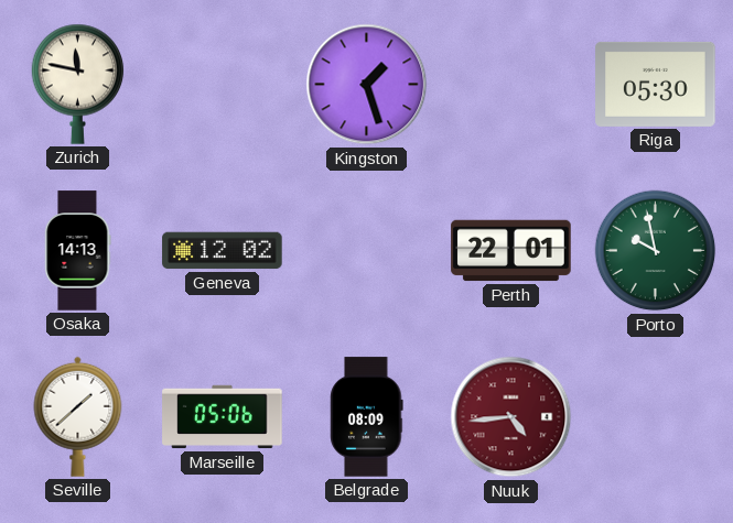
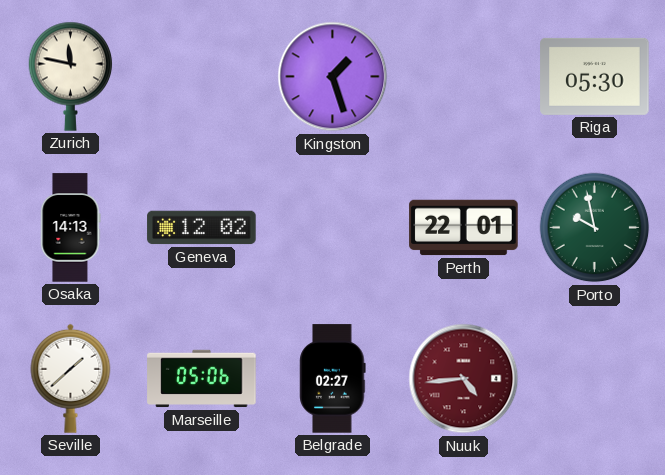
Belgrade: 08:09 -> 02:27 (333, 379)
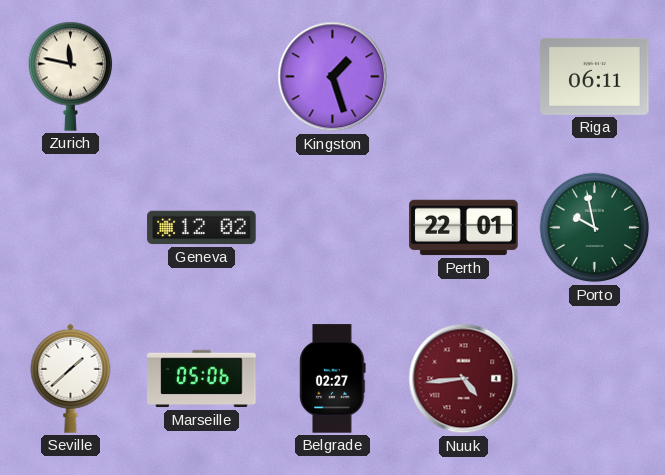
Riga: 05:30 -> 06:11 (595, 76)
Osaka: 14:13 -> none (70, 228)
